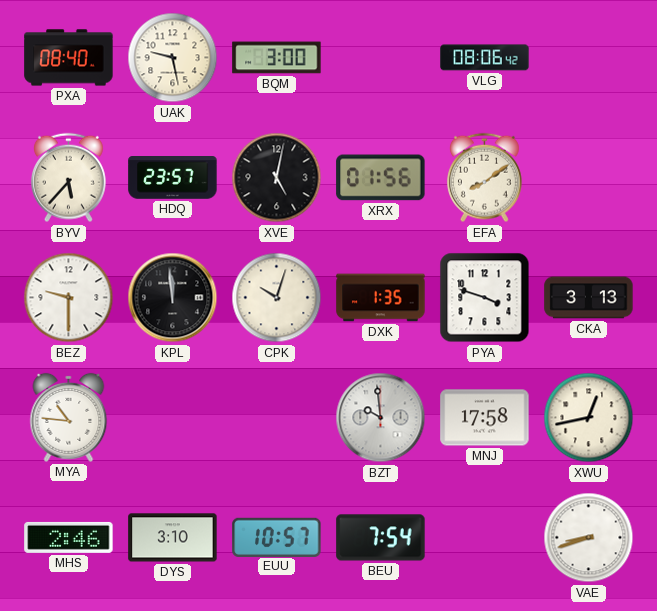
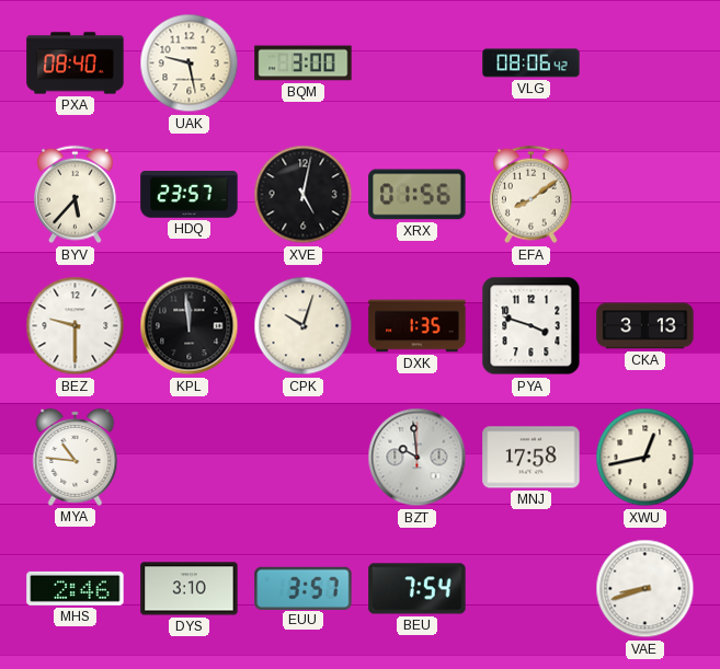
EUU: 10:57 -> 3:57 (304, 588)
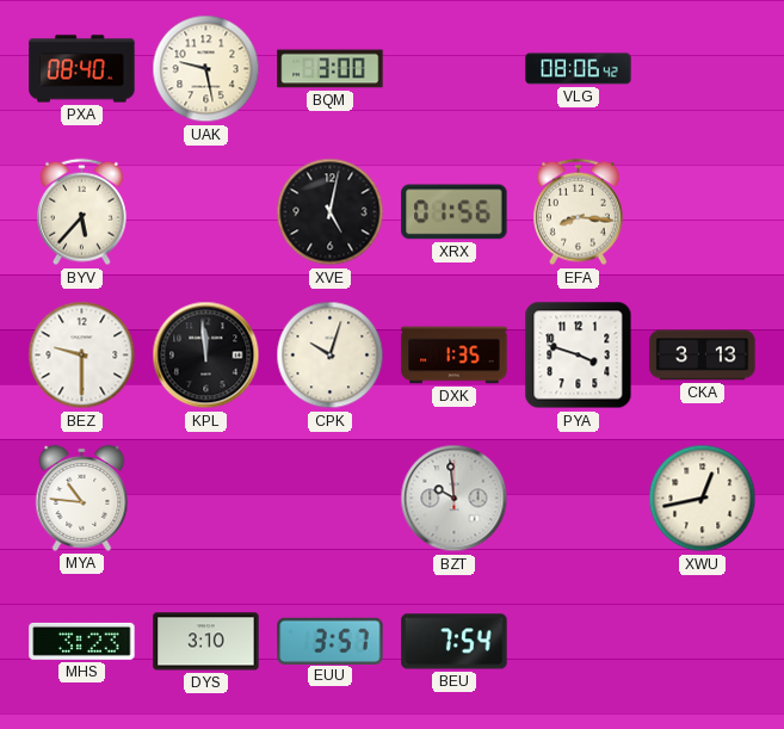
HDQ: 23:57 -> none (190, 195)
EFA: 8:09 -> 8:16 (579, 212)
MNJ: 17:58 -> none (532, 458)
MHS: 2:46 -> 3:23 (82, 641)
VAE: 8:42 -> none (645, 589)
